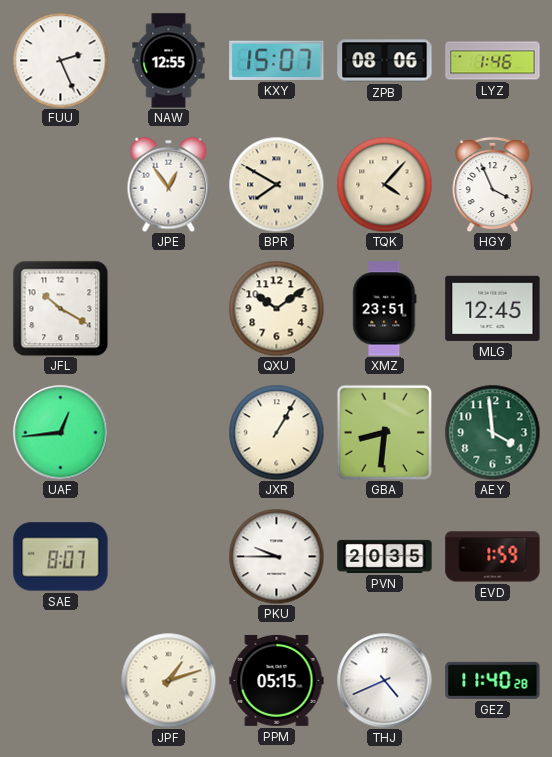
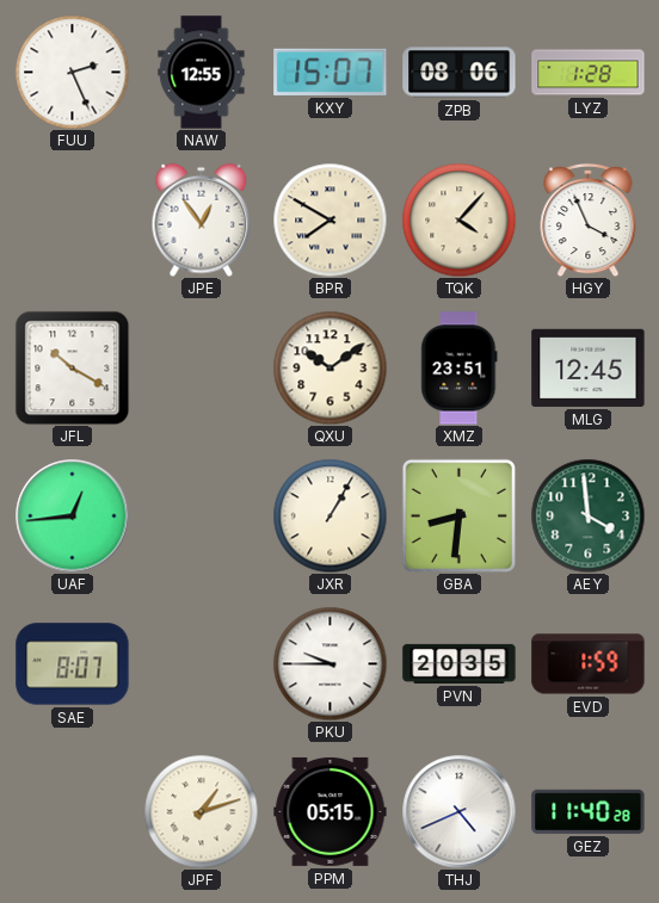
LYZ: 1:46 -> 1:28 (589, 73)
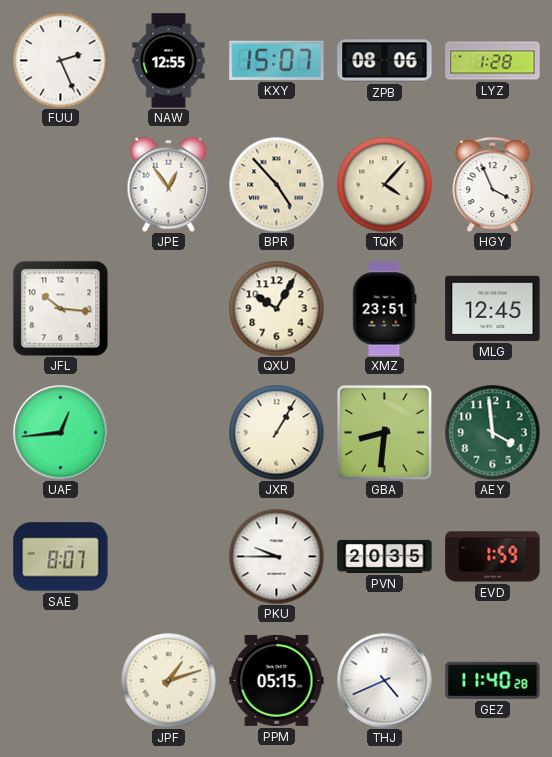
BPR: 7:50 -> 4:53 (276, 184)
JFL: 10:20 -> 10:16 (60, 308)
QXU: 10:09 -> 10:05 (276, 308)
